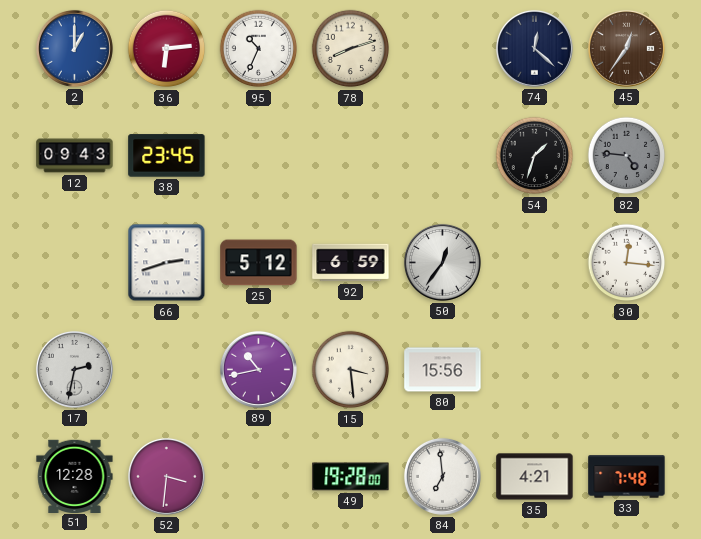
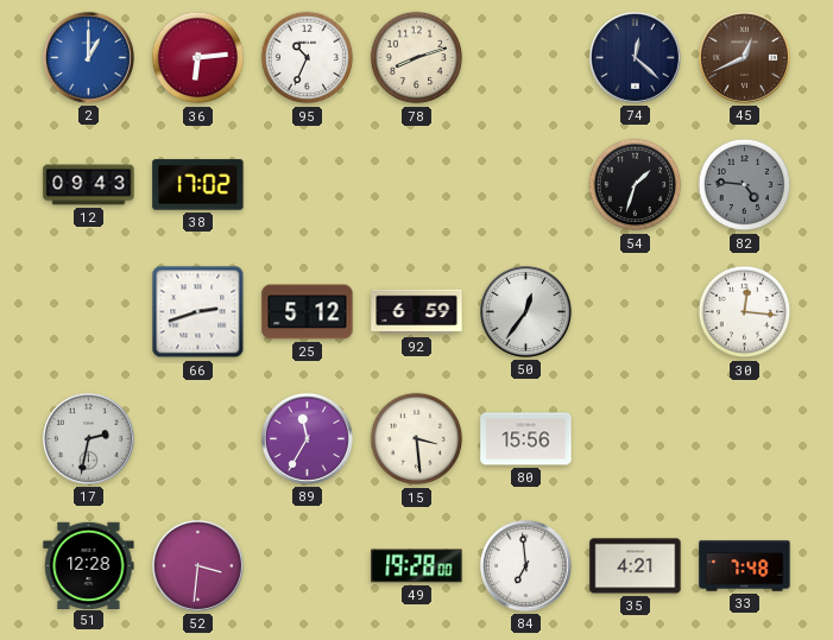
45: 12:36 -> 12:41 (744, 57)
38: 23:45 -> 17:02 (198, 185)
89: 10:43 -> 11:35 (307, 438)
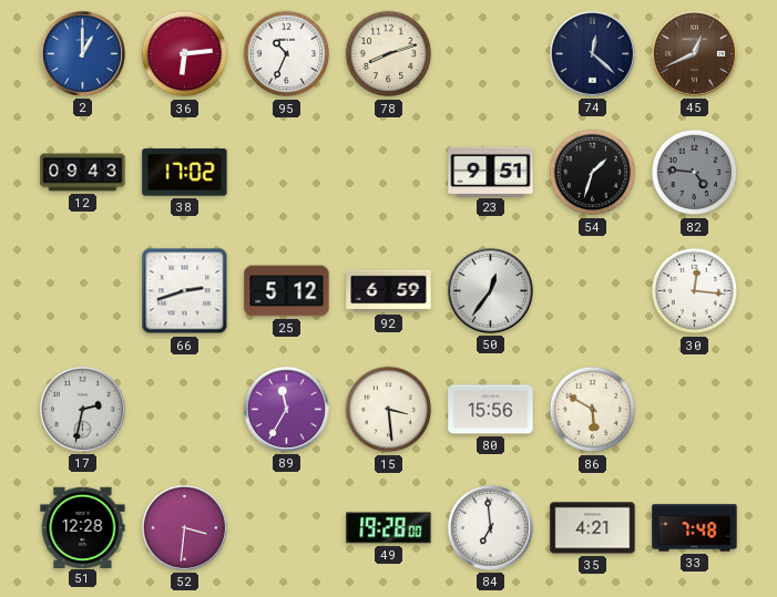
23: none -> 9:51 (491, 172)
86: none -> 5:50 (593, 410)
